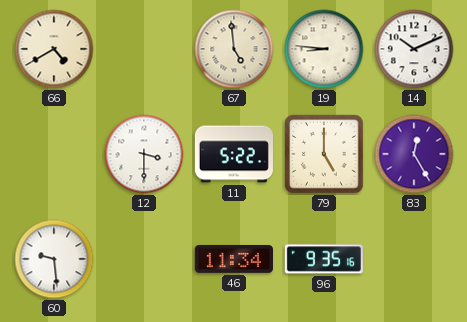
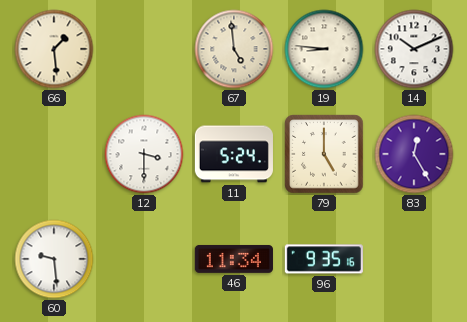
66: 4:40 -> 1:29 (54, 49)
11: 5:22 -> 5:24 (234, 154)
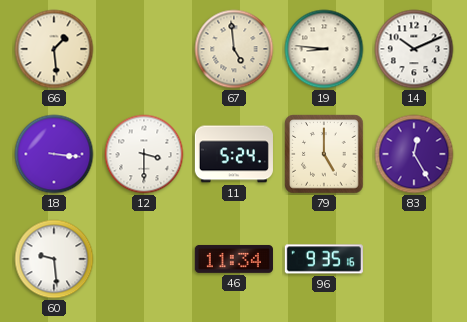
18: none -> 3:16 (54, 154)
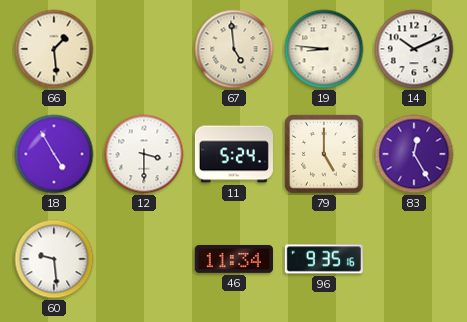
18: 3:16 -> 4:55 (54, 154)
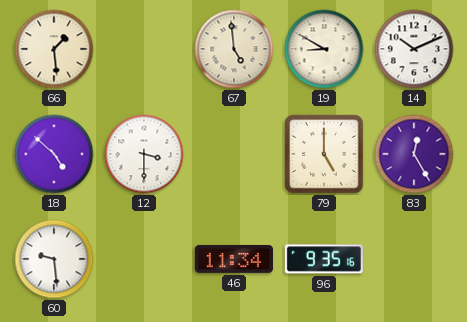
19: 8:46 -> 8:50 (324, 49)
18: 4:55 -> 4:52 (54, 154)
11: 5:24 -> none (234, 154)
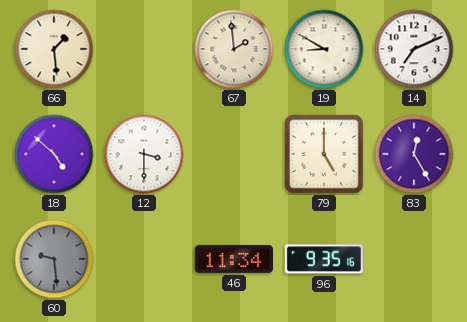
67: 4:59 -> 1:59 (234, 49)
14: 10:11 -> 7:11 (414, 49)
60 dial: white -> grey (54, 259)
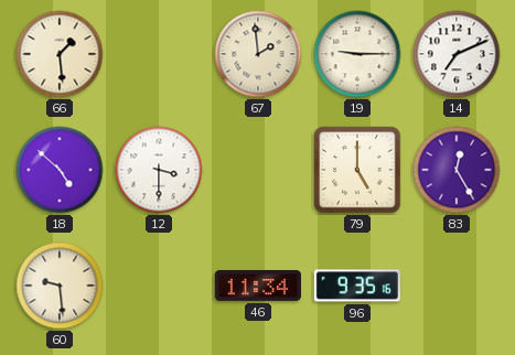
19: 8:50 -> 9:15 (357, 54)
60 dial: grey -> cream (60, 286)
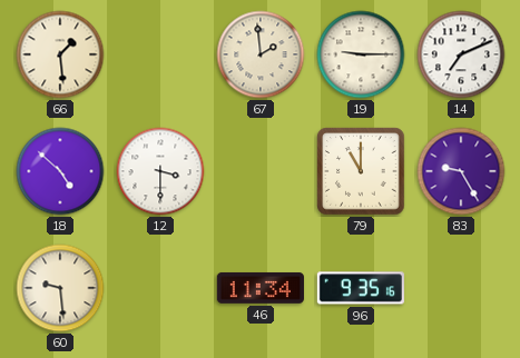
79: 5:00 -> 11:00 (361, 171)
83: 12:25 -> 9:25 (461, 171)
